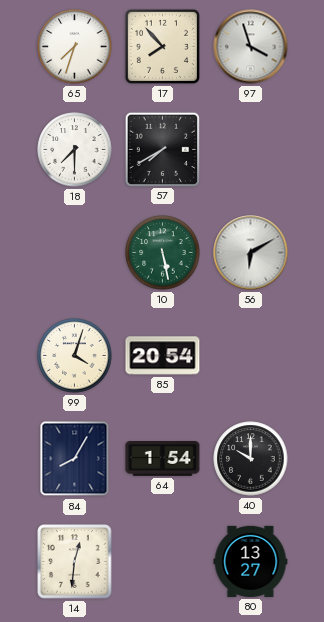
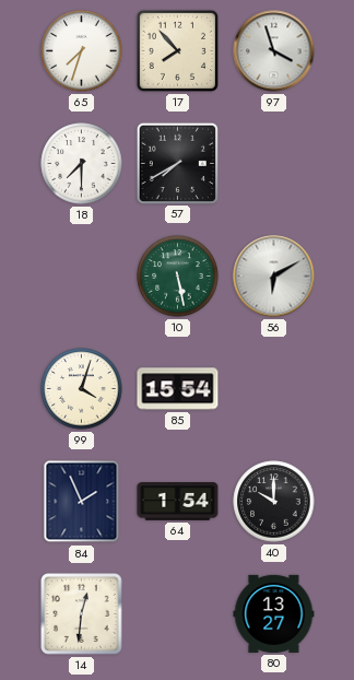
85: 20:54 -> 15:54 (178, 389)
84: 8:05 -> 1:56 (82, 502)
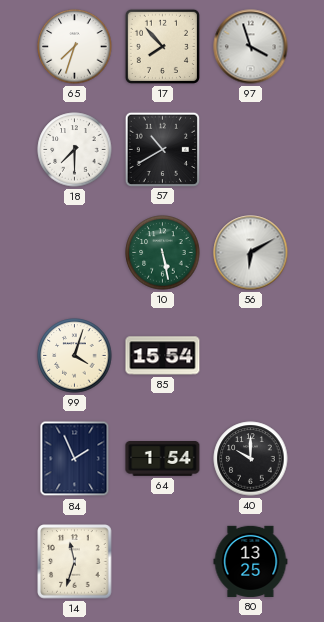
57: 7:40 -> 10:40 (162, 149)
14: 12:31 -> 11:33 (75, 562)
80: 13:27 -> 13:25 (251, 561)
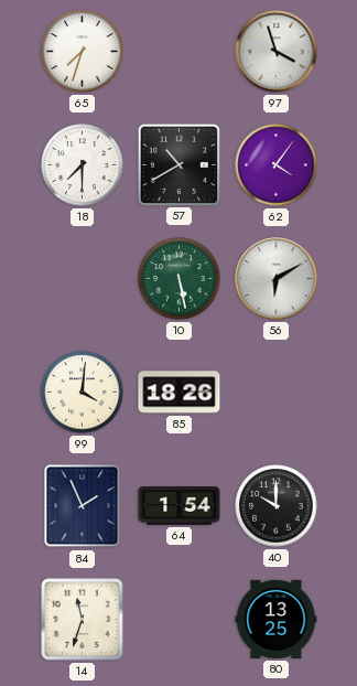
17: 7:53 -> none (162, 46)
62: none -> 4:06 (277, 165)
99: 4:03 -> 4:01 (83, 393)
85: 15:54 -> 18:26 (180, 393)
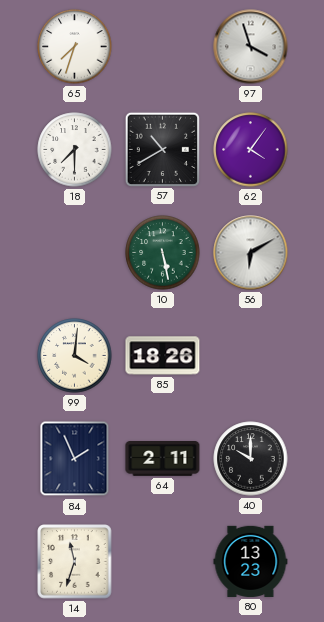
64: 1:54 -> 2:11 (163, 459)
80: 13:25 -> 13:23 (251, 561)
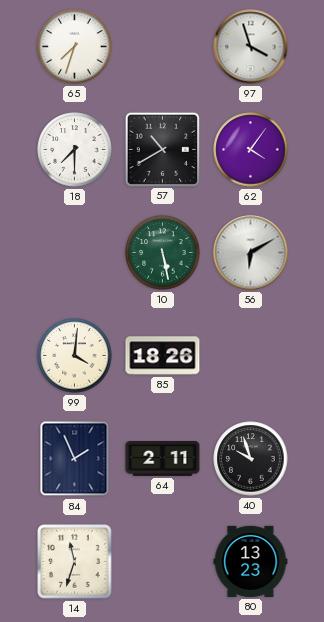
40: 10:00 -> 9:57 (251, 459)
